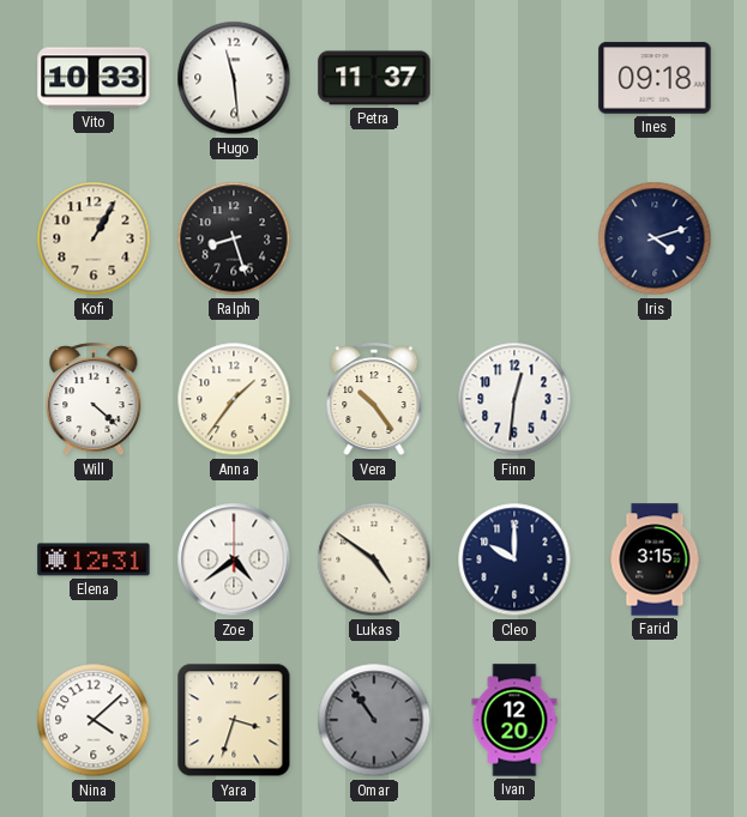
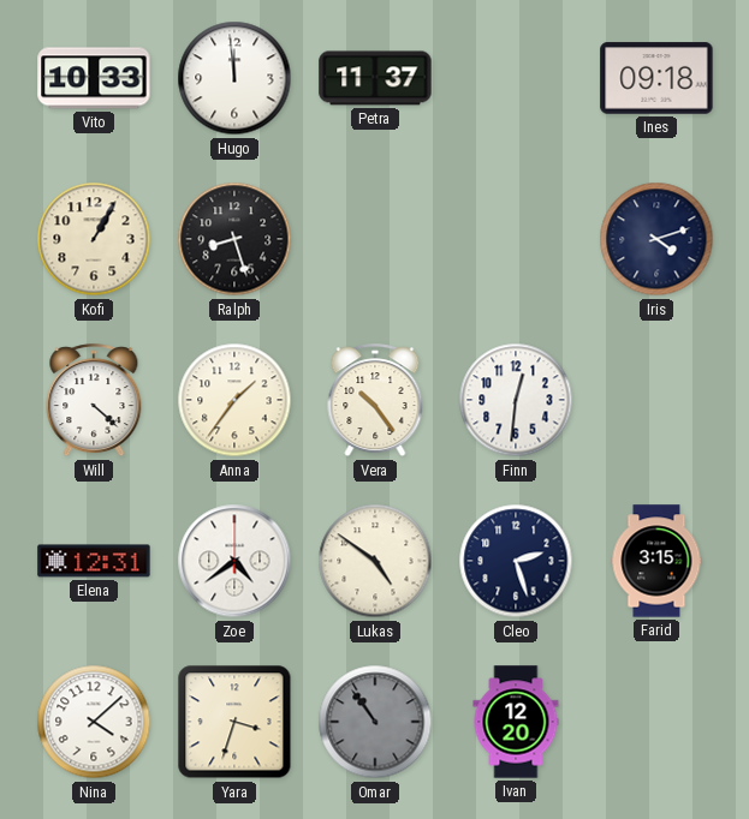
Hugo: 11:29 -> 11:59 (234, 78)
Cleo: 10:00 -> 2:27 (516, 561)
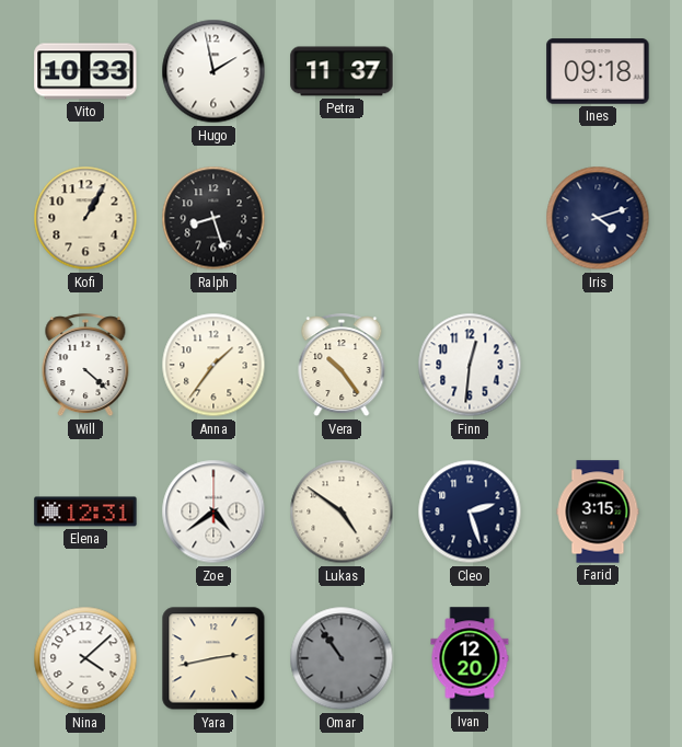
Hugo: 11:59 -> 1:58 (213, 71)
Yara: 3:33 -> 2:43 (213, 658)
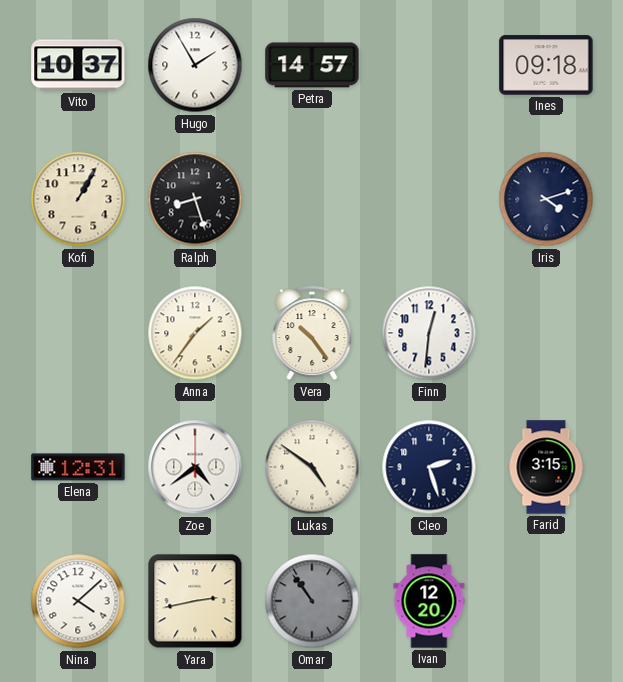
Vito: 10:33 -> 10:37 (78, 65)
Hugo: 1:58 -> 1:55 (195, 65)
Petra: 11:37 -> 14:57 (312, 65)
Will: 4:22 -> none (85, 366)
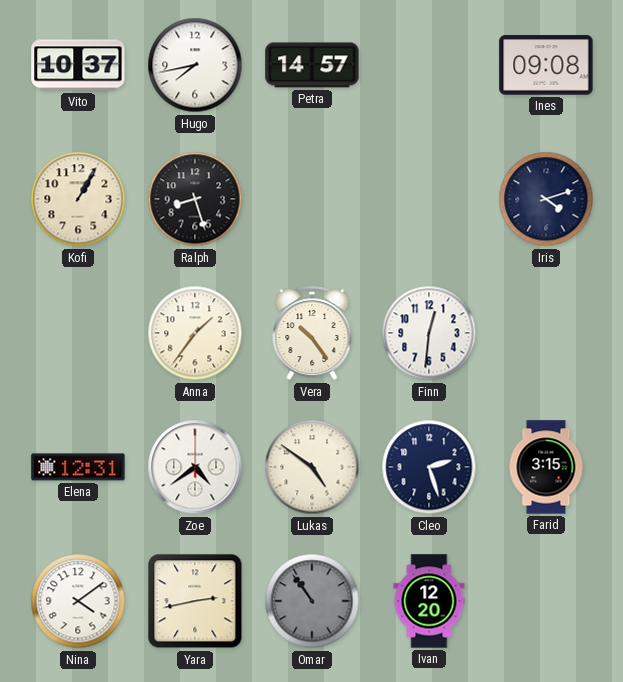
Hugo: 1:55 -> 7:43 (195, 65)
Ines: 09:18 -> 09:08 (546, 65)
Nina: 4:08 -> 4:09 (78, 601)
